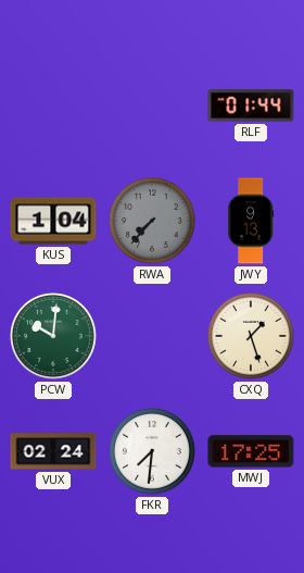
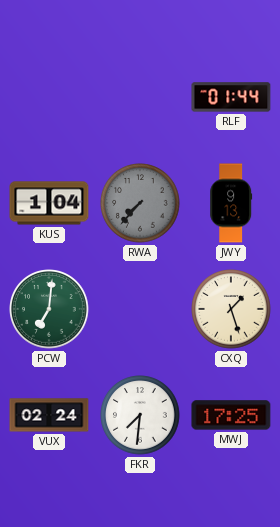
PCW: 10:01 -> 7:01 (49, 309)
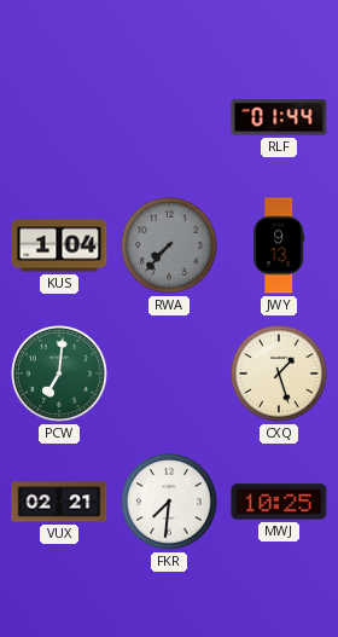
VUX: 02:24 -> 02:21 (59, 502)
MWJ: 17:25 -> 10:25 (279, 502)
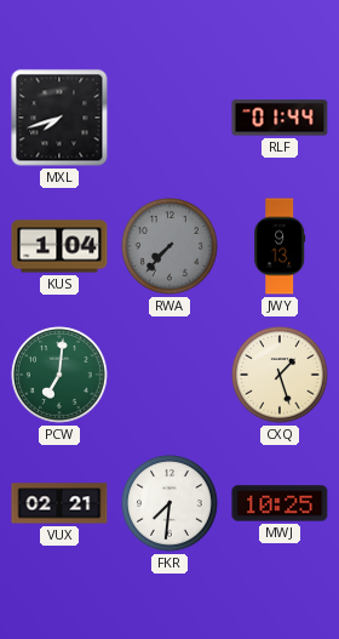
MXL: none -> 7:42 (59, 118)
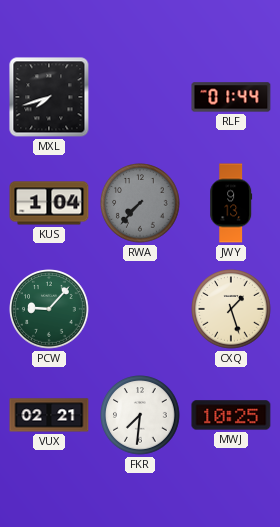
PCW: 7:01 -> 9:07 (49, 309)
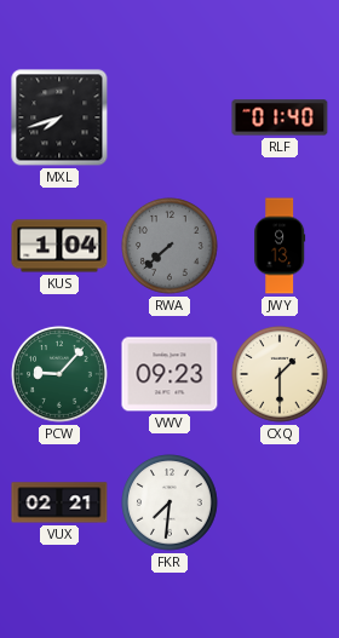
RLF: 01:44 -> 01:40 (280, 117)
RWA: 7:37 -> 7:38 (169, 246)
VWV: none -> 09:23 (169, 374)
CXQ: 1:27 -> 1:30 (280, 374)
MWJ: 10:25 -> none (231, 415)
